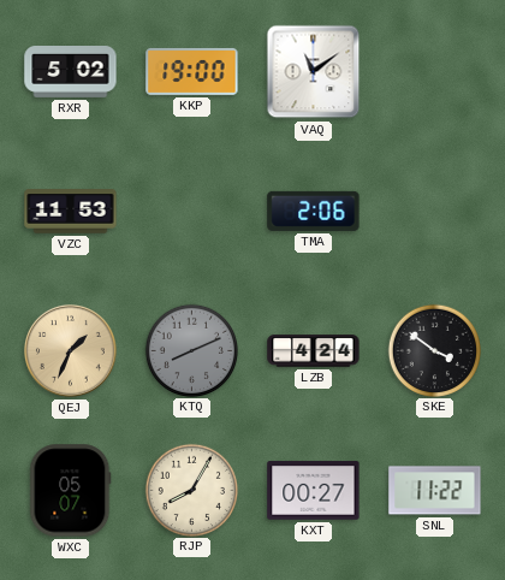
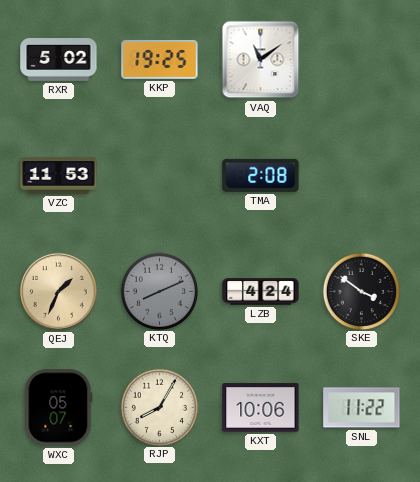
KKP: 19:00 -> 19:25 (160, 59)
TMA: 2:06 -> 2:08 (261, 175)
KXT: 00:27 -> 10:06 (261, 408)
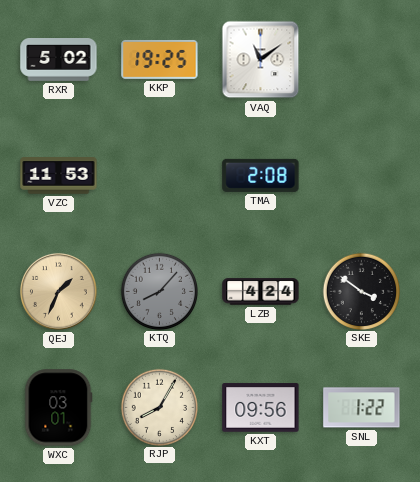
KTQ: 8:11 -> 8:07 (159, 291)
WXC: 05:07 -> 03:01 (59, 408)
KXT: 10:06 -> 09:56 (261, 408)
SNL: 11:22 -> 1:22 (362, 408)
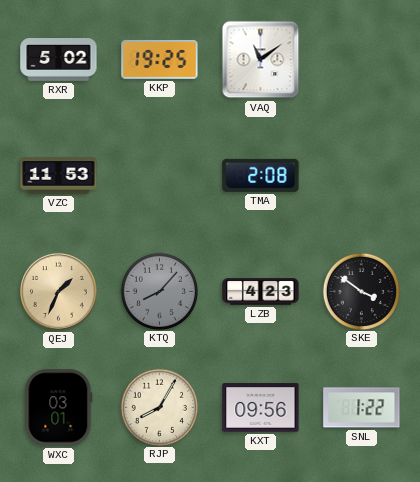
LZB: 4:24 -> 4:23 (261, 292)
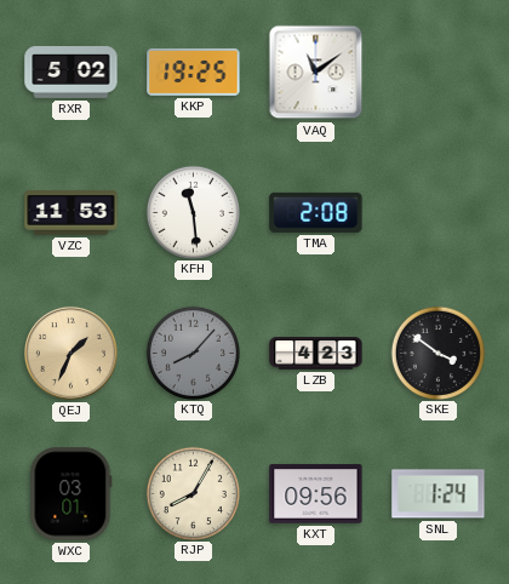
KFH: none -> 11:29 (193, 212)
SNL: 1:22 -> 1:24 (439, 494)
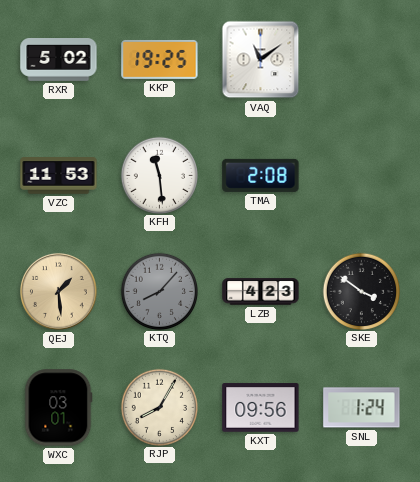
QEJ: 1:34 -> 1:29 (58, 291)
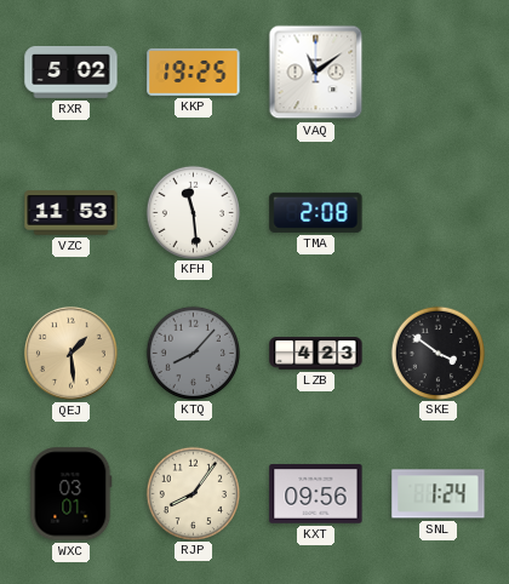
RJP: 8:05 -> 8:06 (193, 493)
